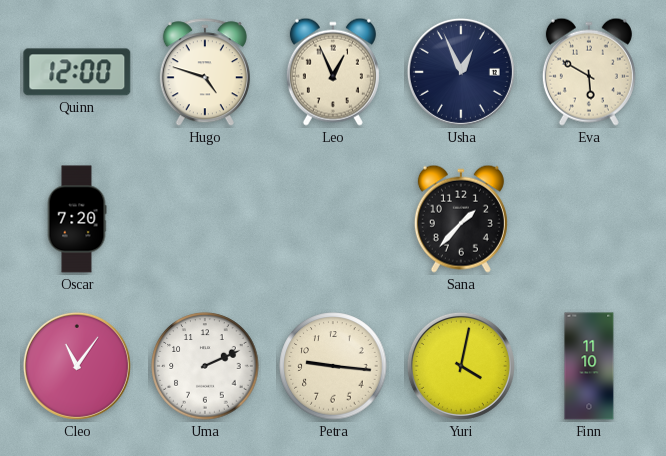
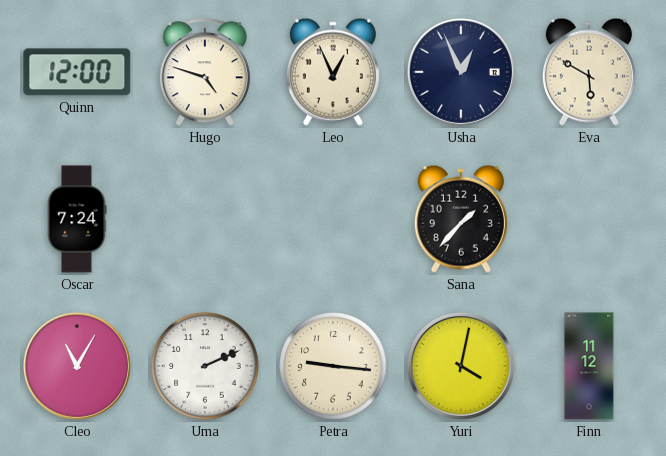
Oscar: 7:20 -> 7:24 (77, 219)
Cleo: 11:06 -> 11:05 (77, 366)
Finn: 11:10 -> 11:12 (589, 366)
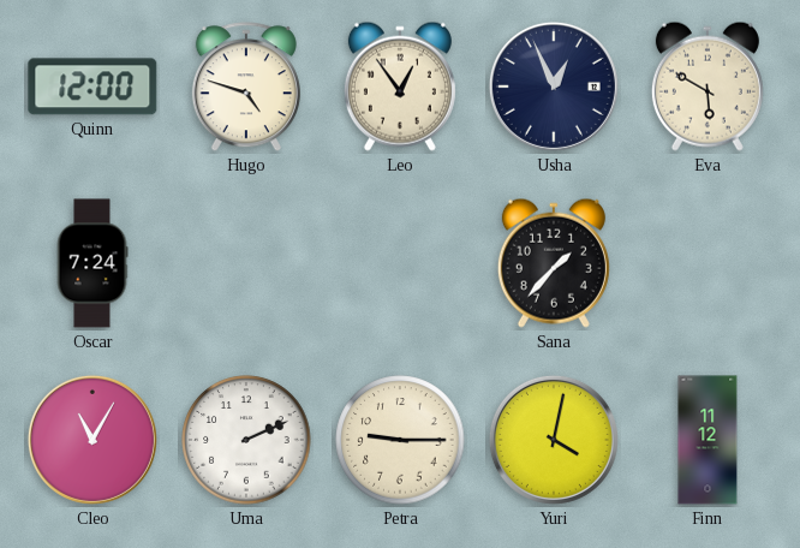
Leo: 12:56 -> 12:54 (400, 87)
Petra: 9:16 -> 9:15 (400, 440)
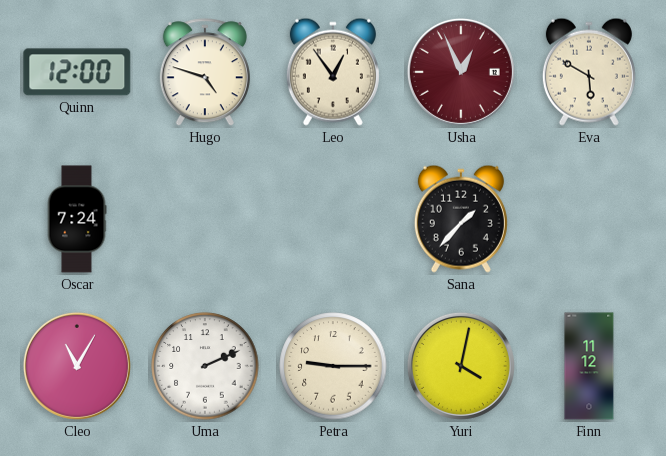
Usha dial: navy -> burgundy (461, 72)
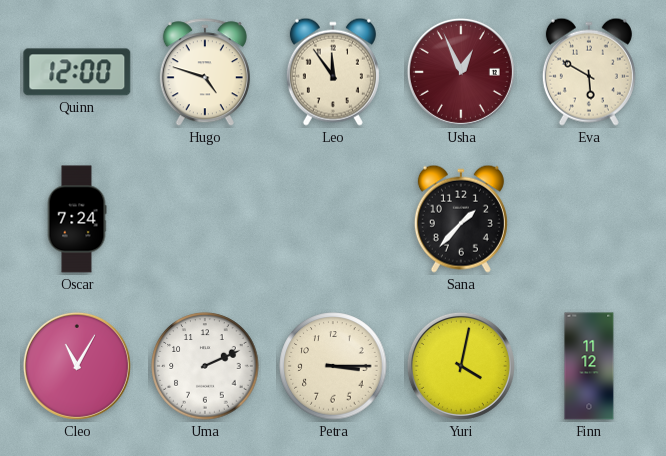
Leo: 12:54 -> 11:54 (333, 72)
Petra: 9:15 -> 3:15 (333, 366)
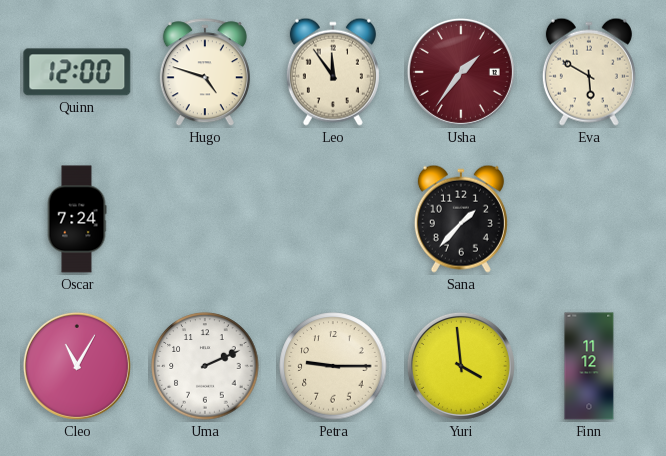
Usha: 12:56 -> 1:36 (461, 72)
Petra: 3:15 -> 9:15 (333, 366)
Yuri: 4:02 -> 3:59 (461, 366)
